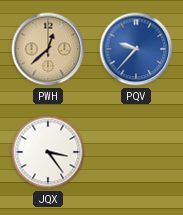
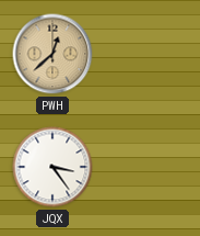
PQV: 9:37 -> none (136, 49)
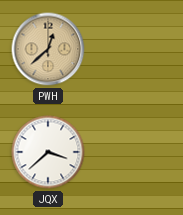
JQX: 3:24 -> 3:38 (48, 152)
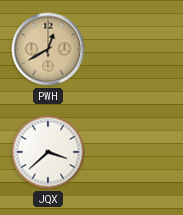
PWH: 12:38 -> 12:40 (48, 49)
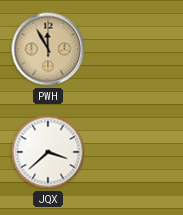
PWH: 12:40 -> 11:55 (48, 49)
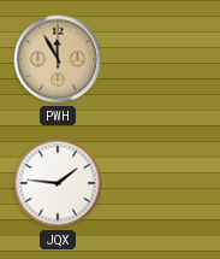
JQX: 3:38 -> 1:46 (58, 183)
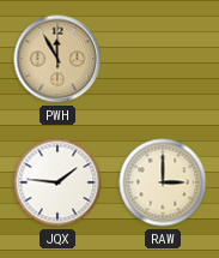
RAW: none -> 3:00 (163, 182)
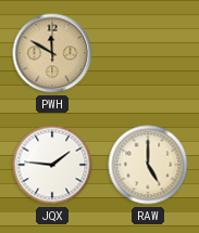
PWH: 11:55 -> 11:50 (52, 53)
RAW: 3:00 -> 5:00 (148, 165)
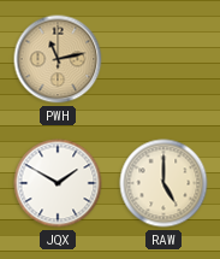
PWH: 11:50 -> 11:13 (58, 59)
JQX: 1:46 -> 1:50 (58, 183)
